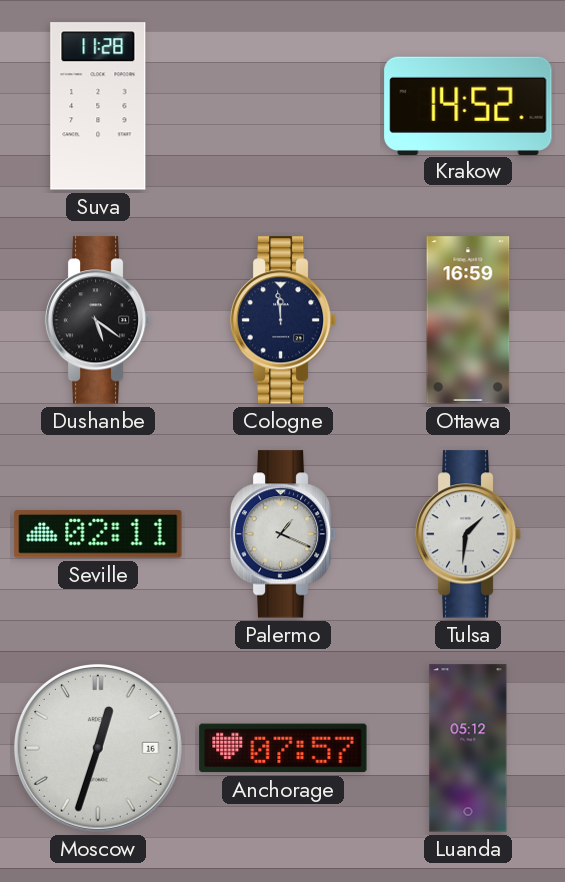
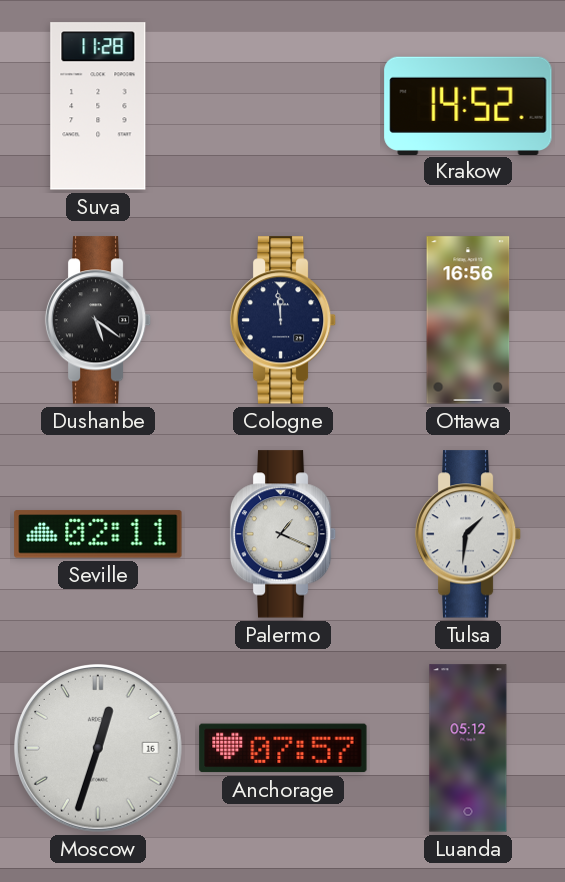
Ottawa: 16:59 -> 16:56 (468, 320)
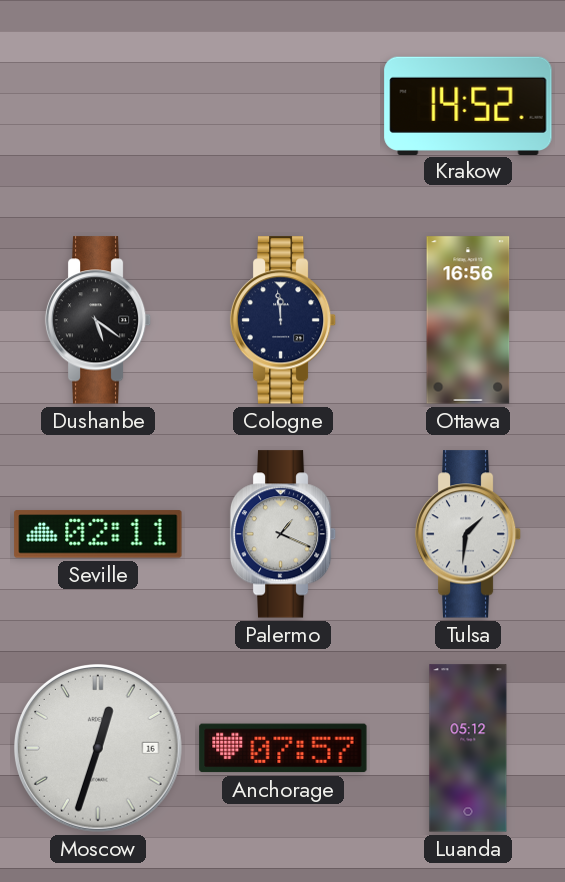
Suva: 11:28 -> none (98, 106)
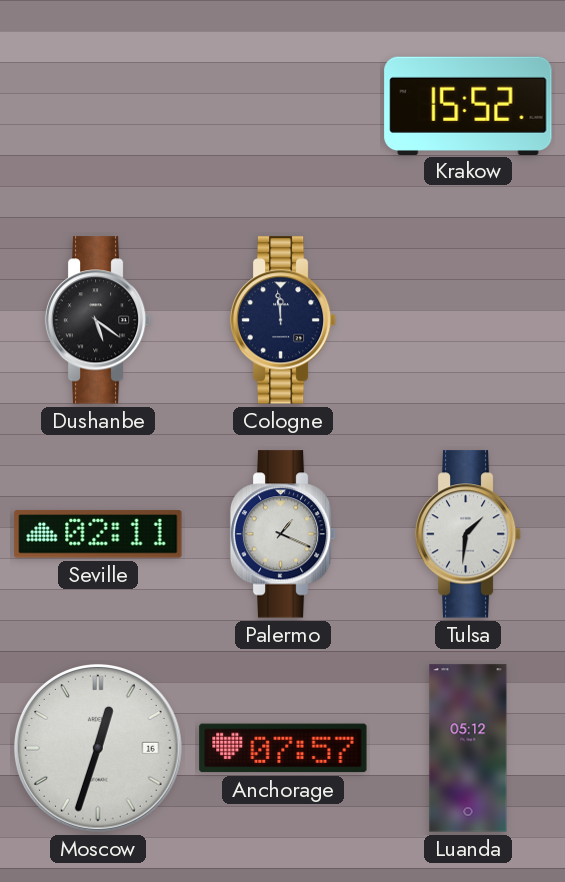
Krakow: 14:52 -> 15:52 (468, 105)
Ottawa: 16:56 -> none (468, 320)
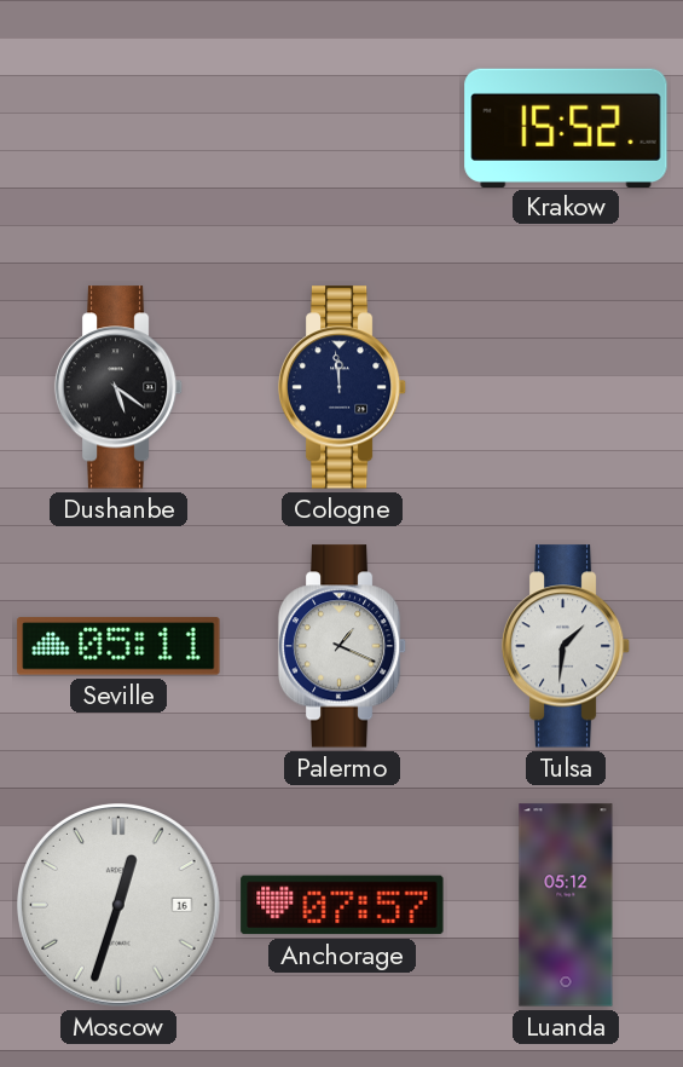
Seville: 02:11 -> 05:11 (118, 646)
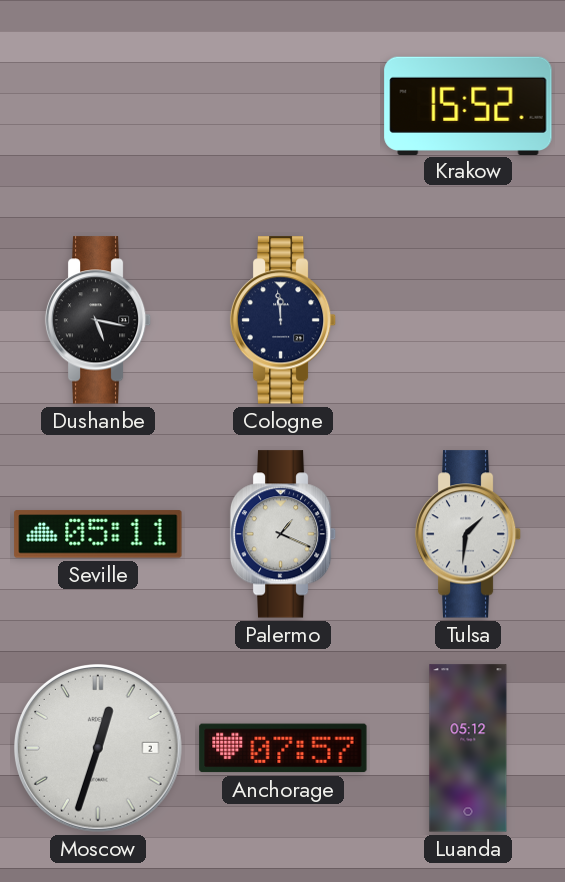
Dushanbe: 5:21 -> 5:17 (98, 320)
Moscow date: 16 -> 2 (99, 749)
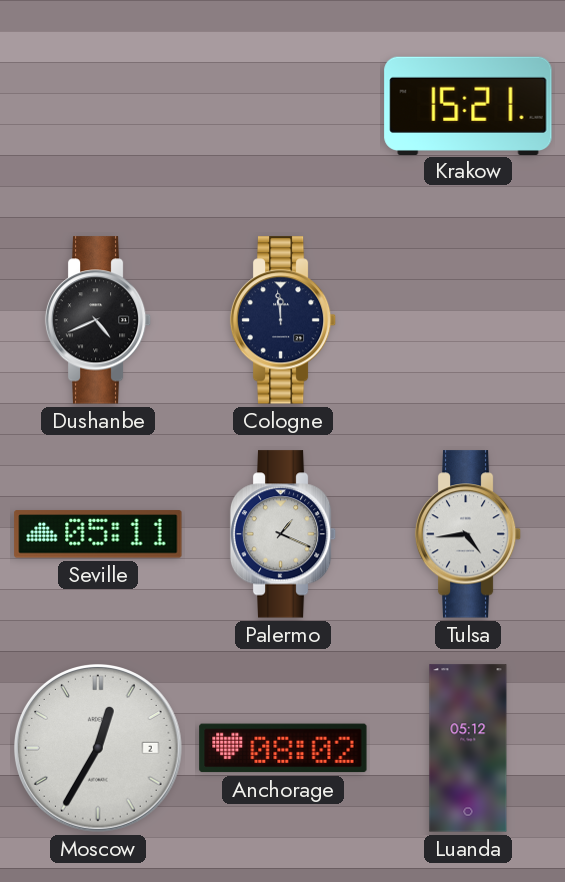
Krakow: 15:52 -> 15:21 (468, 105)
Dushanbe: 5:17 -> 4:41 (98, 320)
Tulsa: 1:31 -> 4:44 (468, 534)
Moscow: 12:33 -> 12:35 (99, 749)
Anchorage: 07:57 -> 08:02 (283, 748)
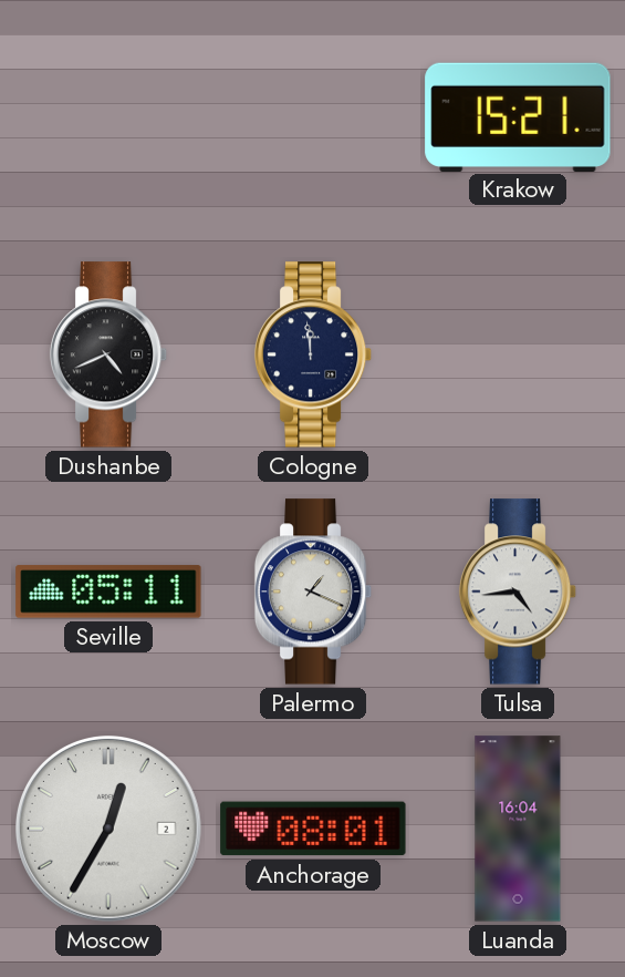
Anchorage: 08:02 -> 08:01 (313, 829)
Luanda: 05:12 -> 16:04 (518, 829)
